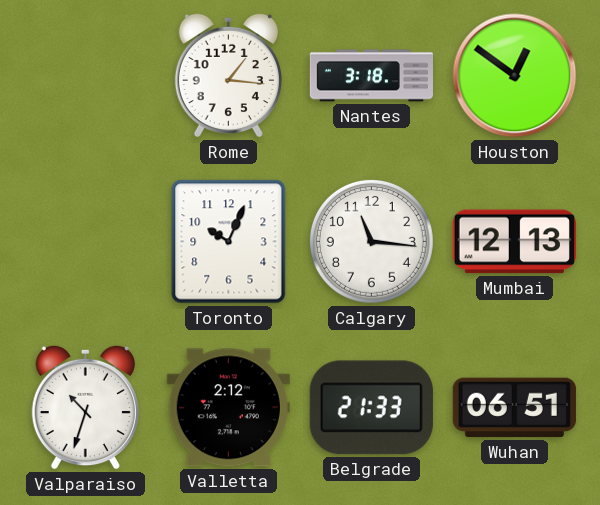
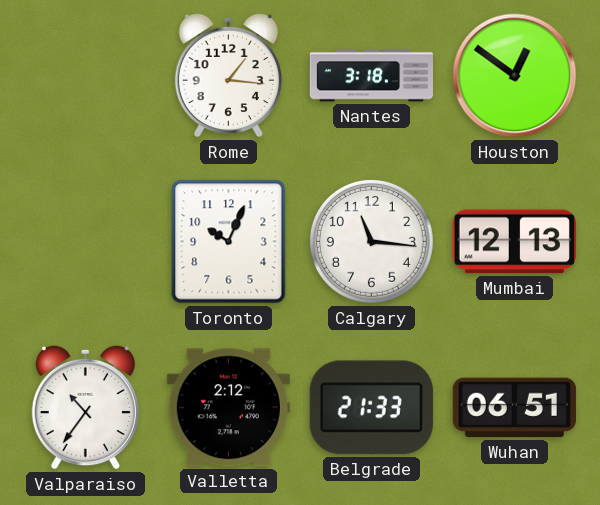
Valparaiso: 10:33 -> 10:36 (85, 407)
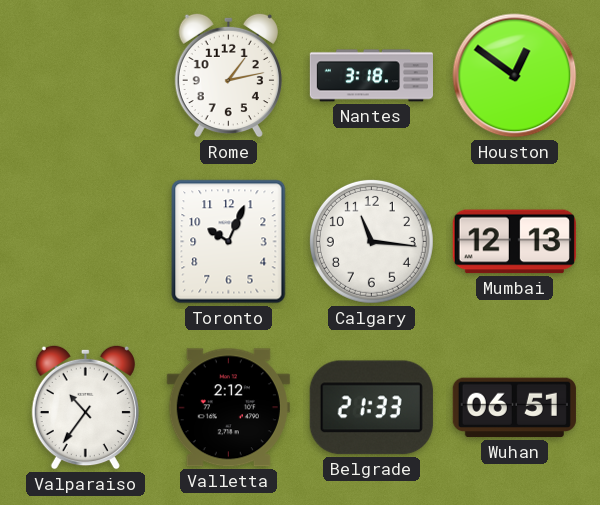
Rome: 1:16 -> 1:13 (228, 75)
